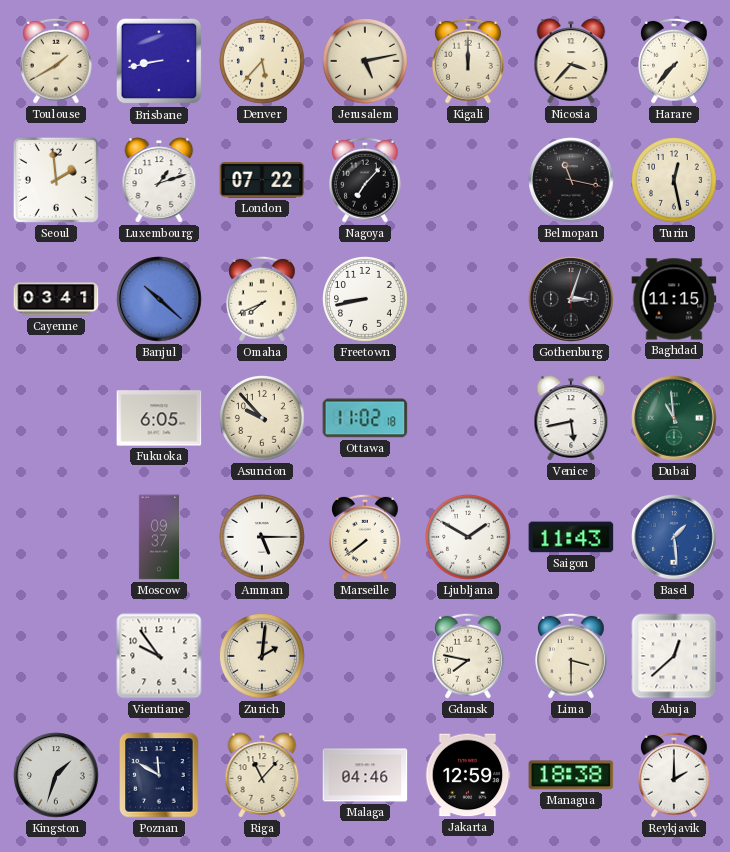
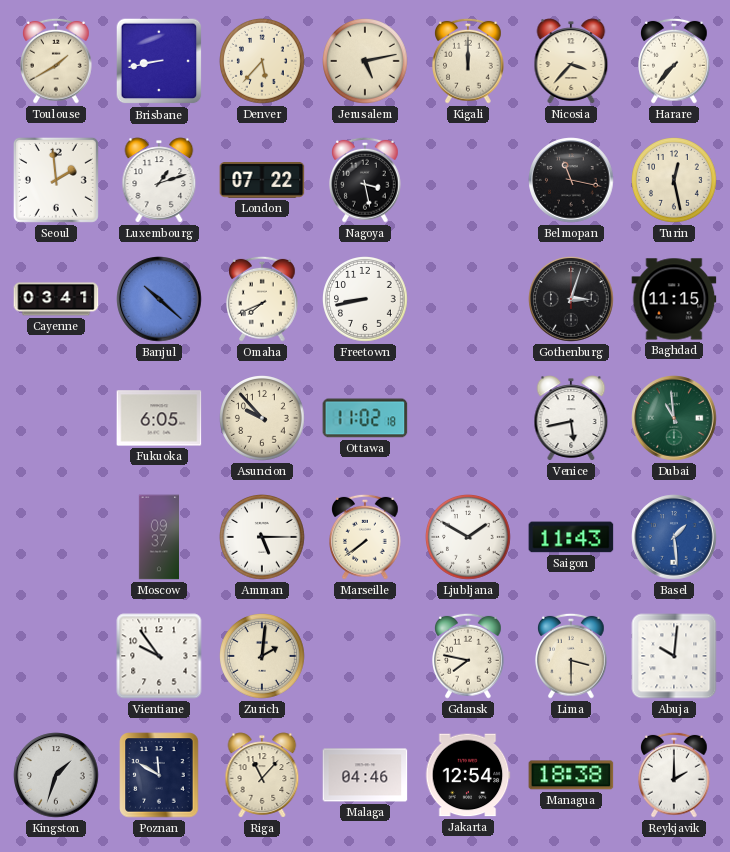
Nagoya: 7:07 -> 3:28 (366, 180)
Abuja: 12:38 -> 10:01 (674, 656)
Jakarta: 12:59 -> 12:54 (468, 775)
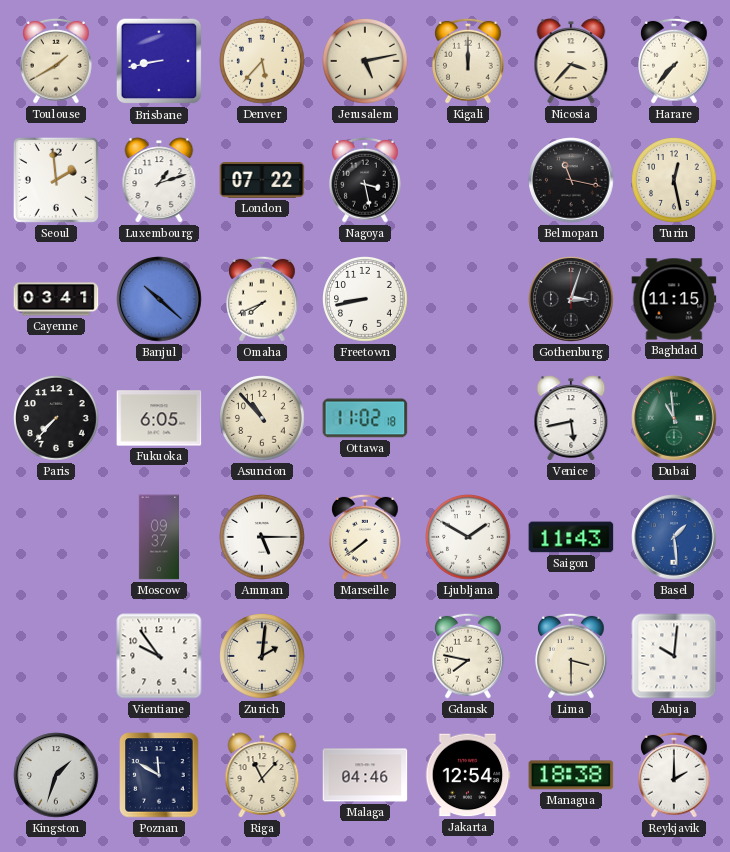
Paris: none -> 7:37 (57, 419)
Asuncion: 9:53 -> 10:53 (263, 419)
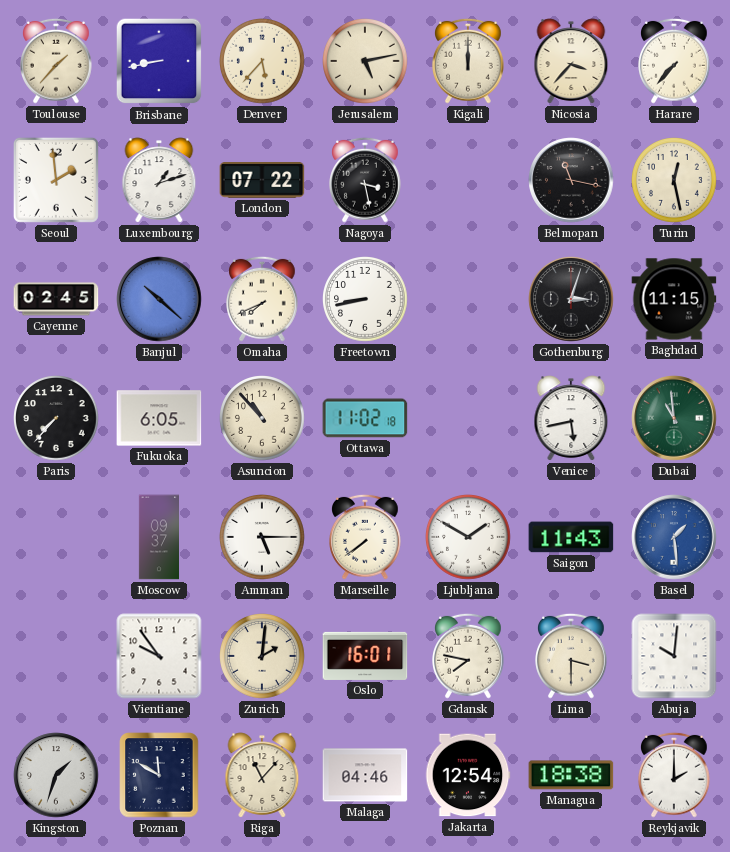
Toulouse: 1:40 -> 1:37 (57, 61)
Cayenne: 03:41 -> 02:45 (56, 299)
Oslo: none -> 16:01 (365, 656)
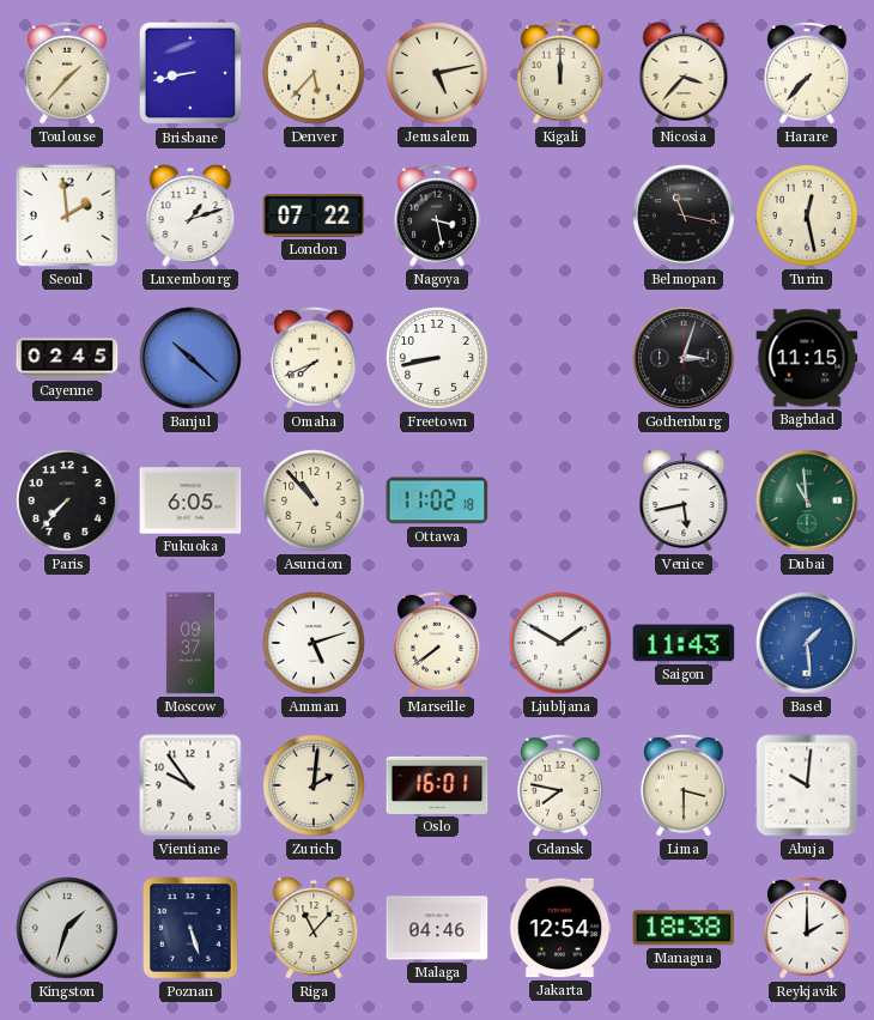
Amman: 5:15 -> 5:12 (315, 644)
Poznan: 11:50 -> 5:27 (190, 928)
